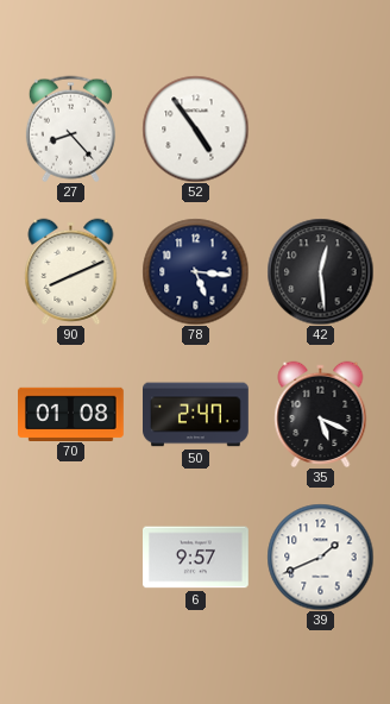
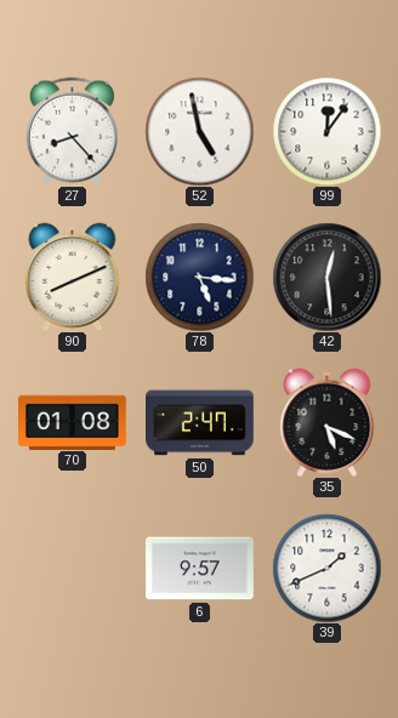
52: 4:54 -> 4:58 (199, 131)
99: none -> 12:06 (326, 131)
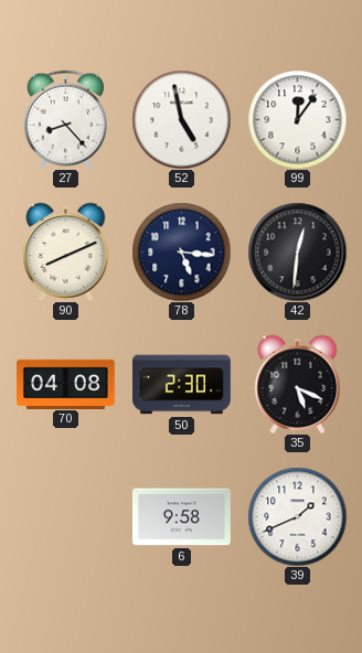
42: 12:29 -> 12:31 (297, 251)
70: 01:08 -> 04:08 (66, 384)
50: 2:47 -> 2:30 (182, 385)
6: 9:57 -> 9:58 (182, 517)
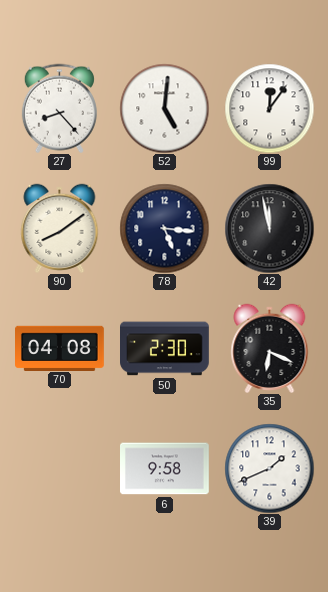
52: 4:58 -> 5:01 (164, 108)
90: 8:11 -> 8:09 (60, 228)
42: 12:31 -> 11:58 (269, 228)
35: 5:19 -> 6:19 (270, 348)
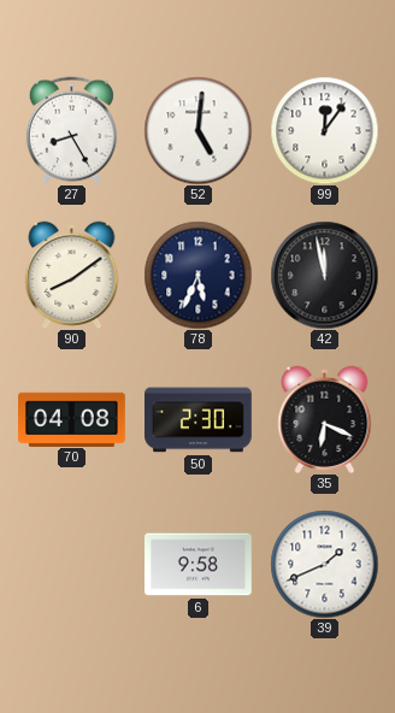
27: 8:23 -> 8:25 (71, 130)
78: 5:16 -> 5:34 (197, 275)
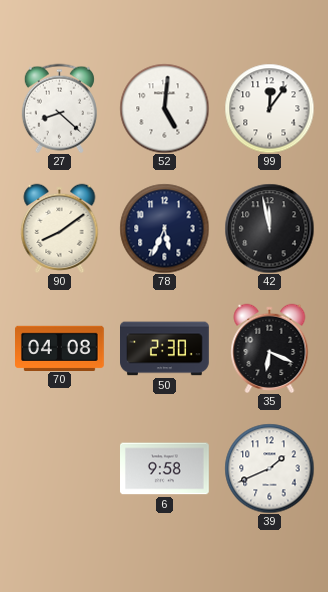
27: 8:25 -> 8:22 (59, 108)
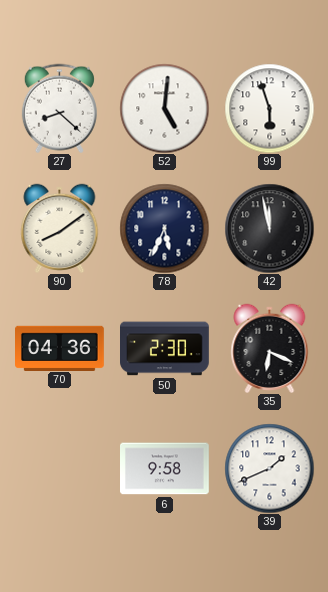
99: 12:06 -> 5:57 (269, 108)
70: 04:08 -> 04:36 (60, 348)
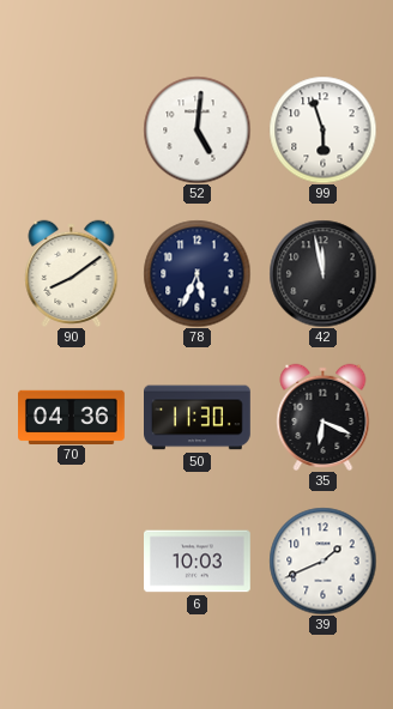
27: 8:22 -> none (59, 108)
50: 2:30 -> 11:30 (198, 418)
6: 9:58 -> 10:03 (198, 562)
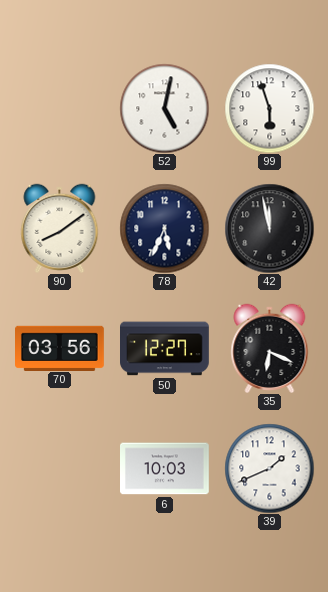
52: 5:01 -> 5:02 (164, 108)
70: 04:36 -> 03:56 (60, 348)
50: 11:30 -> 12:27 (165, 349)
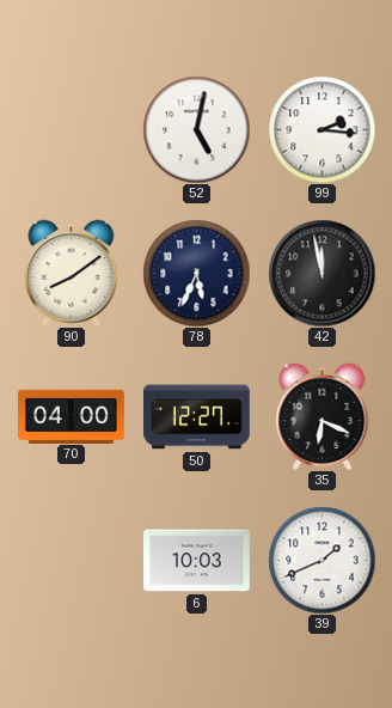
99: 5:57 -> 2:16 (321, 129)
70: 03:56 -> 04:00 (72, 416)
